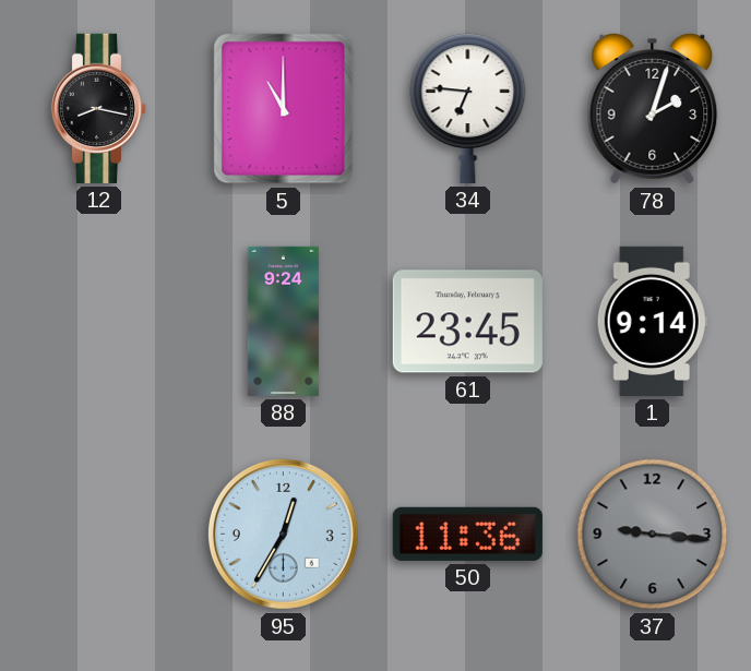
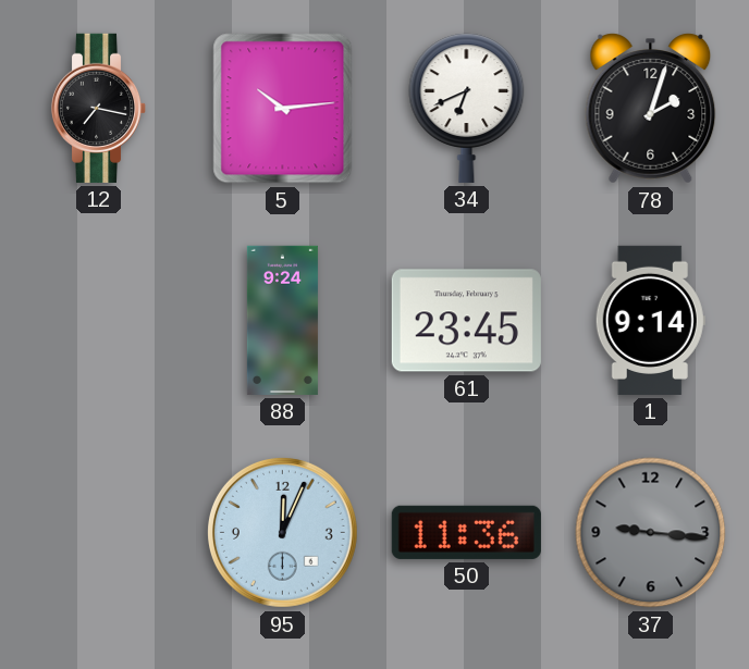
12: 8:17 -> 7:17 (99, 108)
5: 11:00 -> 10:14 (283, 109)
34: 6:46 -> 6:41 (467, 108)
95: 12:35 -> 12:04 (282, 532)
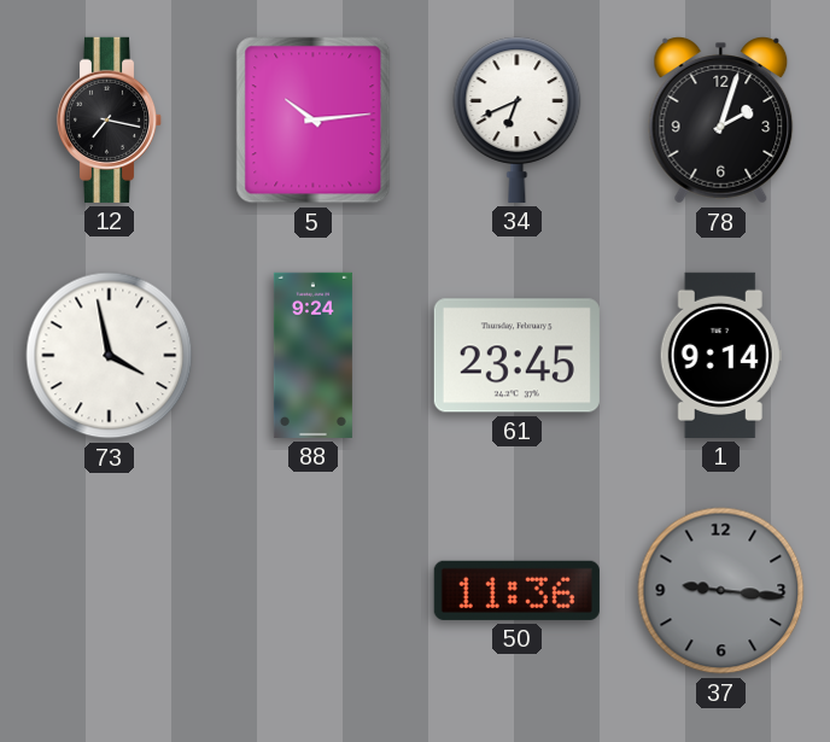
73: none -> 3:58 (110, 356)
95: 12:04 -> none (282, 532)
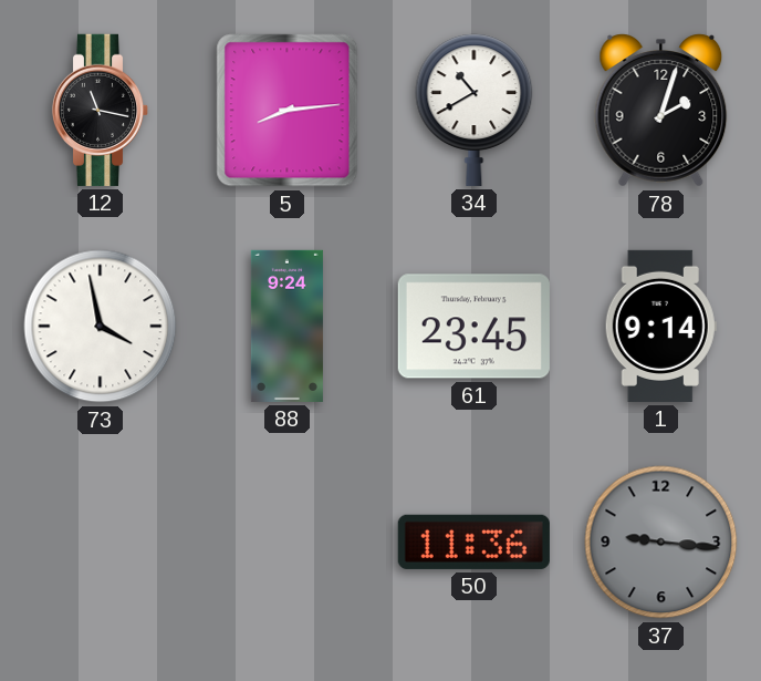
12: 7:17 -> 11:17 (101, 110)
5: 10:14 -> 8:14 (288, 111)
34: 6:41 -> 10:40 (475, 110)
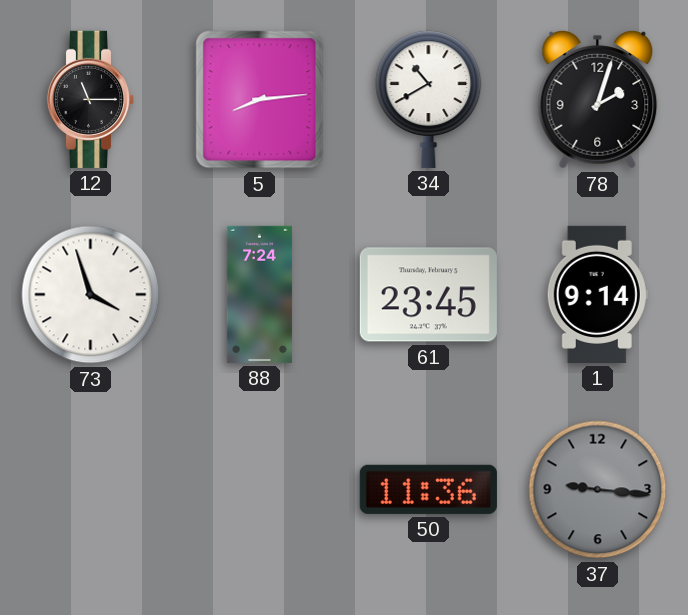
12: 11:17 -> 11:15 (91, 99)
73: 3:58 -> 3:57 (91, 295)
88: 9:24 -> 7:24 (259, 294)
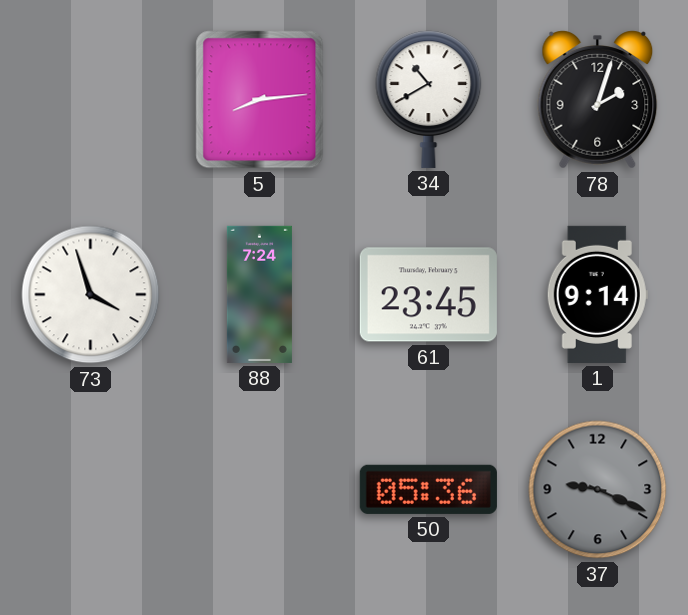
12: 11:15 -> none (91, 99)
50: 11:36 -> 05:36 (428, 489)
37: 9:16 -> 9:19 (598, 490)
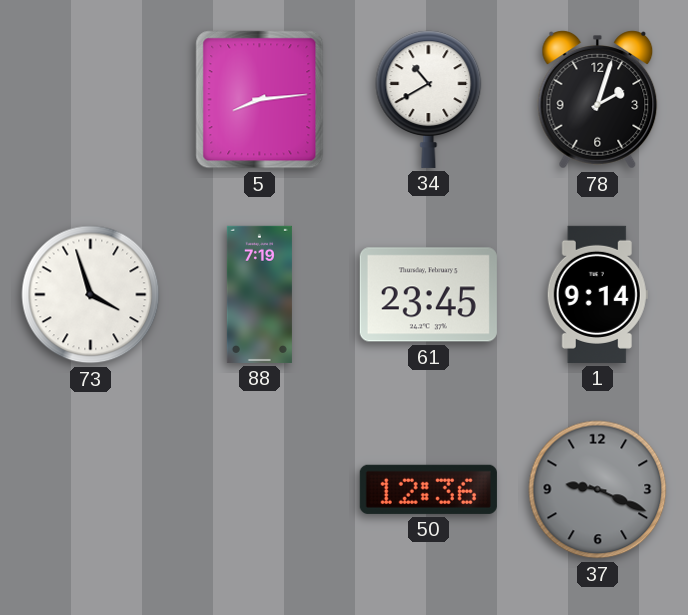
88: 7:24 -> 7:19 (259, 294)
50: 05:36 -> 12:36 (428, 489)
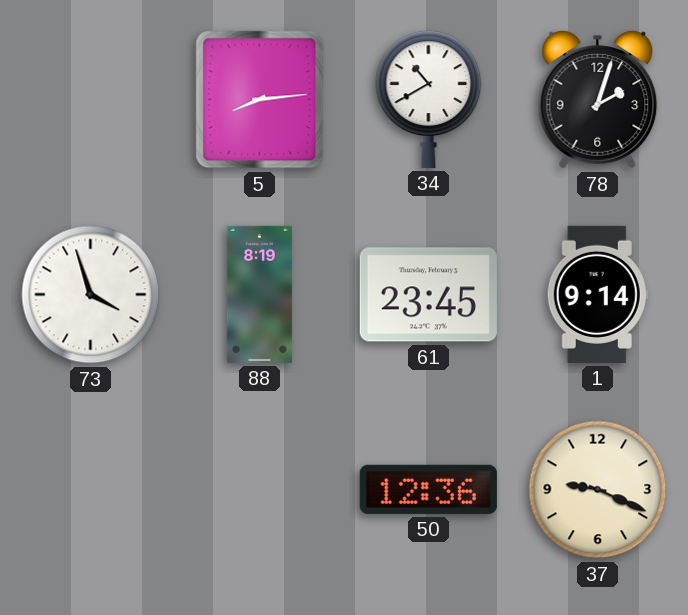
88: 7:19 -> 8:19 (259, 294)
37 dial: grey -> cream (598, 490)
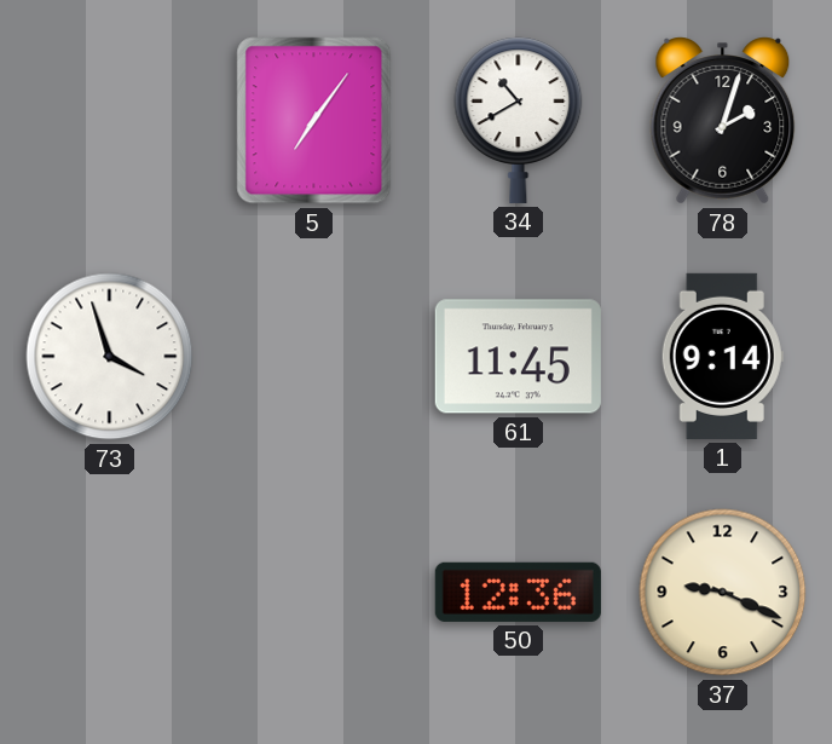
5: 8:14 -> 7:06 (314, 121)
88: 8:19 -> none (259, 294)
61: 23:45 -> 11:45 (518, 357)
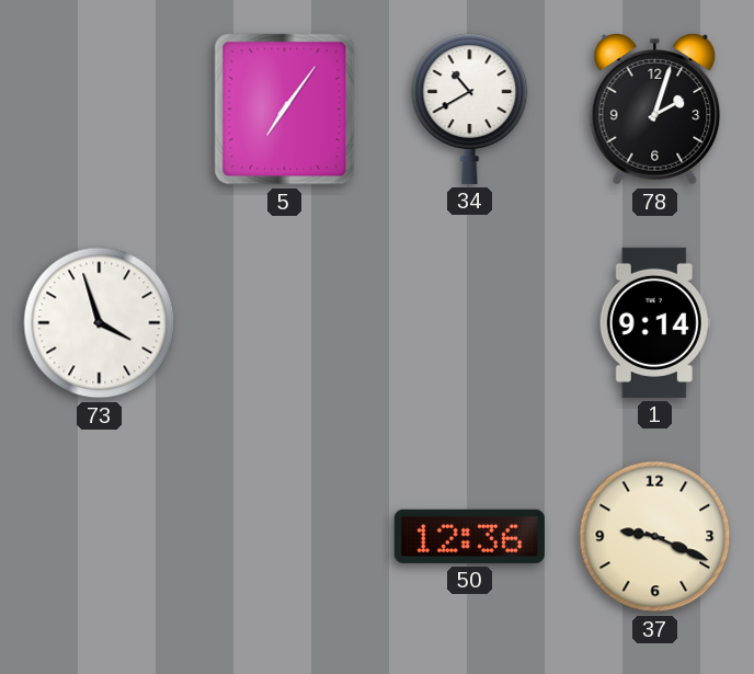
61: 11:45 -> none (518, 357)
